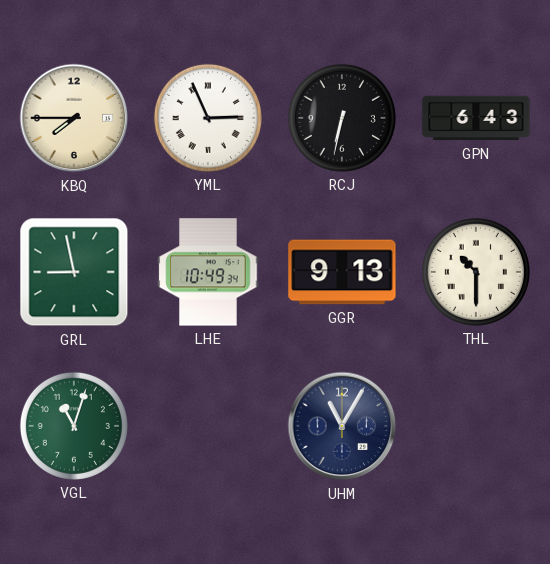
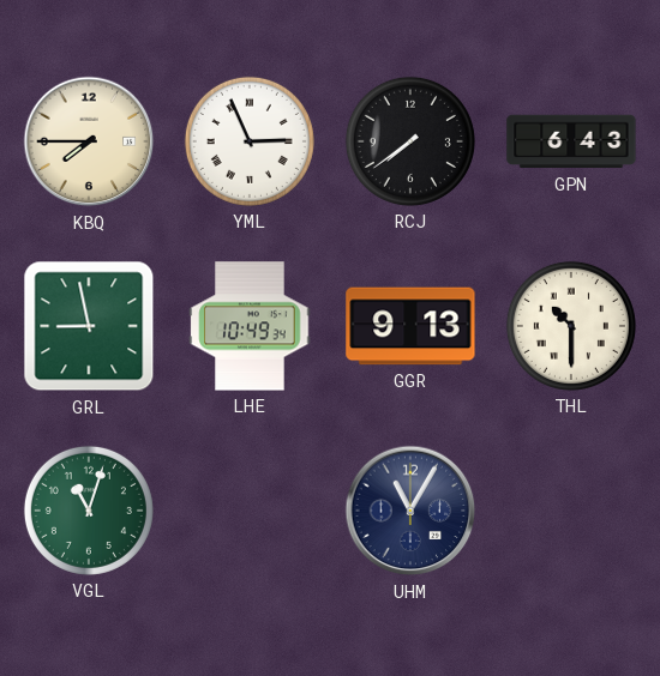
RCJ: 6:32 -> 7:39 (410, 141)
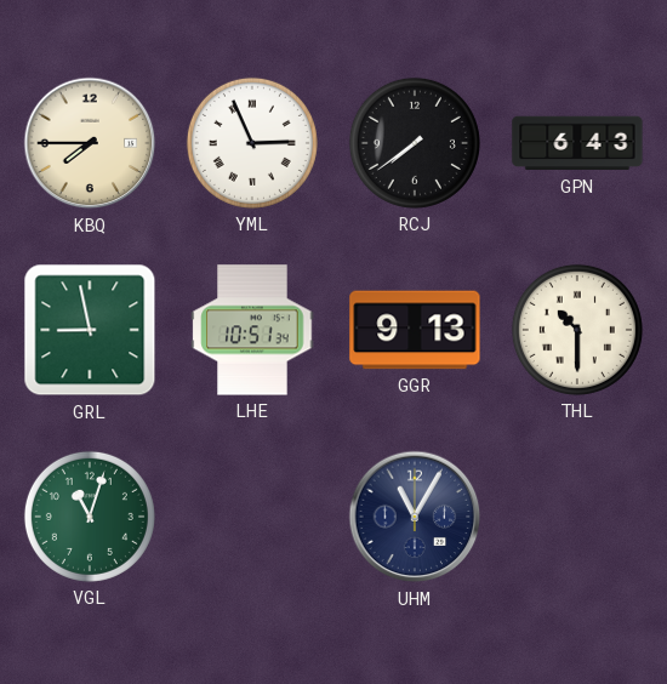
LHE: 10:49 -> 10:51 (252, 330)
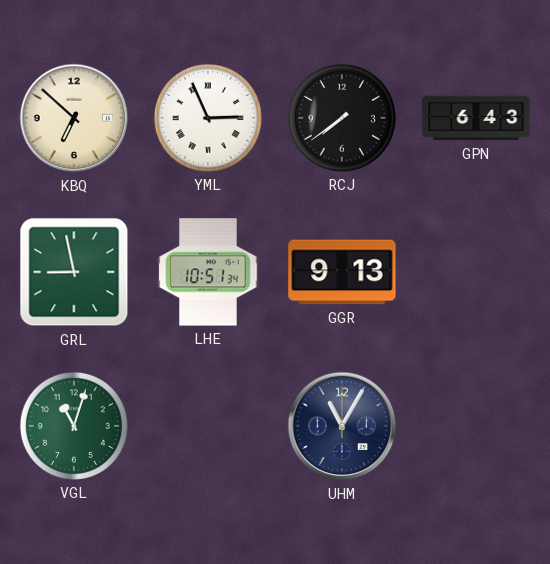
KBQ: 7:45 -> 6:52 (74, 118)
THL: 10:30 -> none (577, 330)
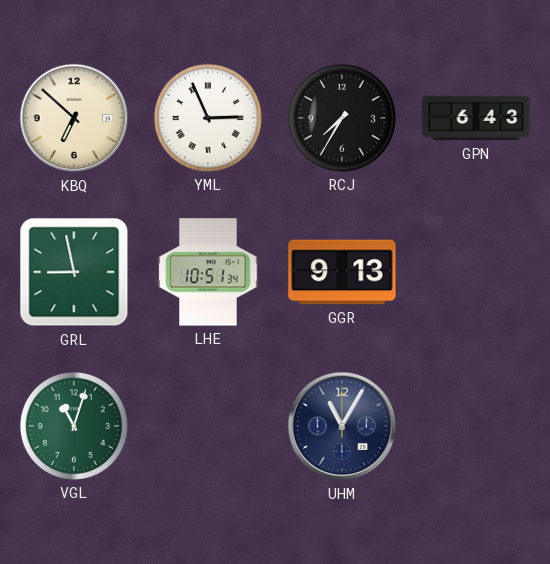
RCJ: 7:39 -> 7:35 (342, 118)
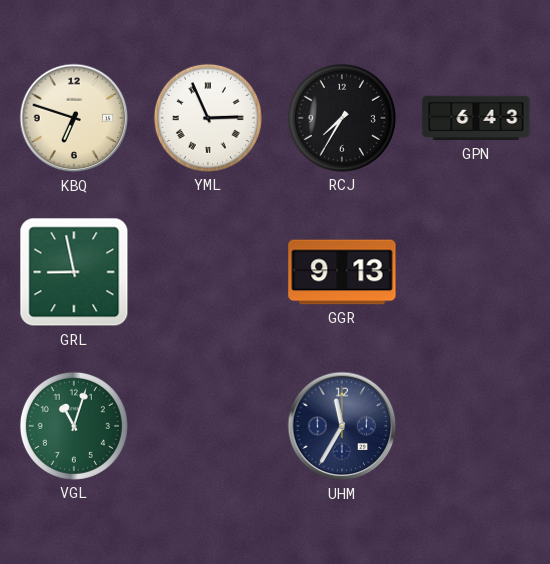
KBQ: 6:52 -> 6:48 (74, 118)
LHE: 10:51 -> none (208, 272)
UHM: 11:05 -> 11:35 (342, 426)
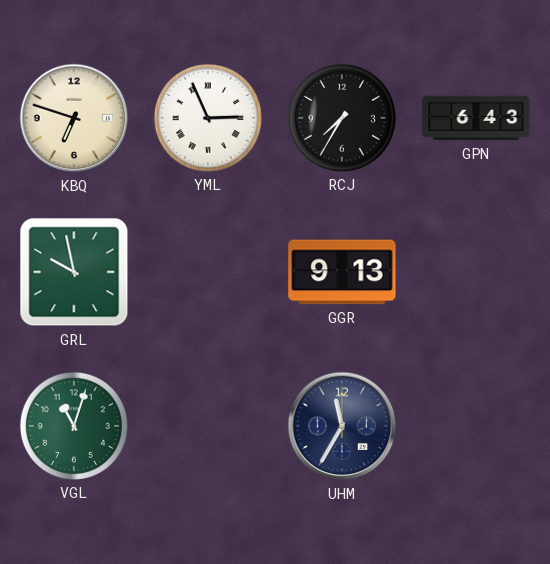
GRL: 8:58 -> 9:58 (74, 272)
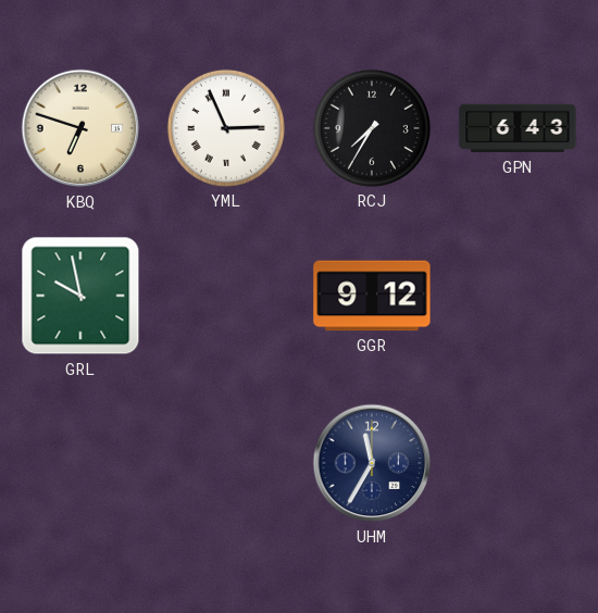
GGR: 9:13 -> 9:12 (372, 296)
VGL: 11:03 -> none (74, 426)
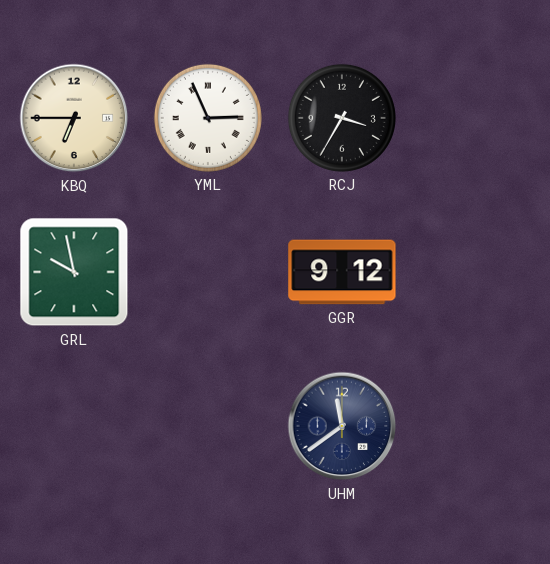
KBQ: 6:48 -> 6:45 (74, 118)
RCJ: 7:35 -> 3:35 (342, 118)
GPN: 6:43 -> none (518, 128)
UHM: 11:35 -> 11:39 (342, 426)
